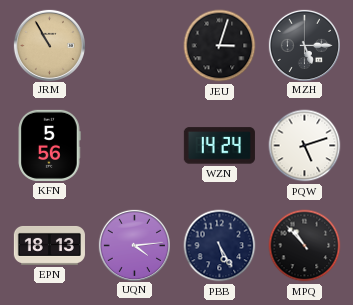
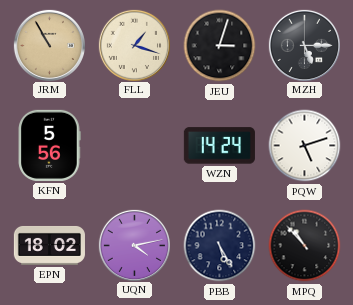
FLL: none -> 1:18 (134, 45)
EPN: 18:13 -> 18:02 (49, 245)
UQN: 4:14 -> 4:13 (134, 245)
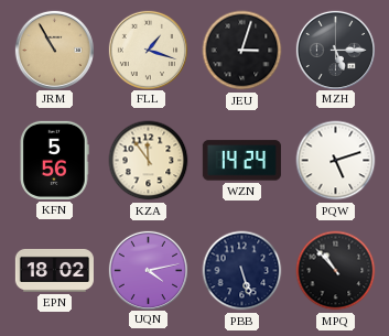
KZA: none -> 11:54 (149, 161)
PBB: 5:25 -> 5:27 (242, 271)
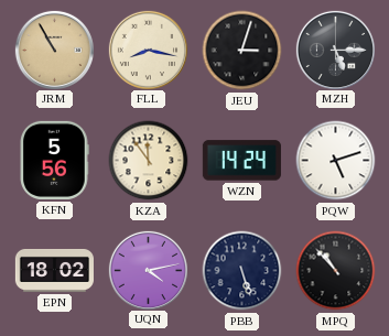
FLL: 1:18 -> 8:17 (148, 50)
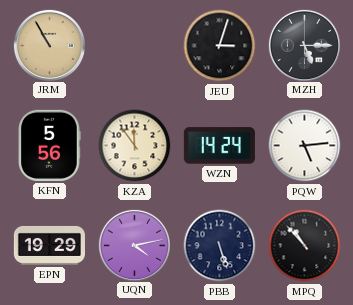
FLL: 8:17 -> none (148, 50)
PQW: 5:12 -> 5:14 (305, 146)
EPN: 18:02 -> 19:29 (49, 245)
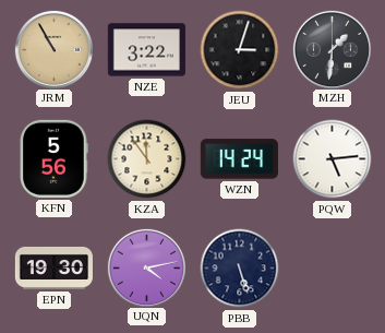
NZE: none -> 3:22 (146, 50)
MZH: 5:15 -> 1:31 (332, 49)
EPN: 19:29 -> 19:30 (53, 267)
MPQ: 10:53 -> none (305, 246)
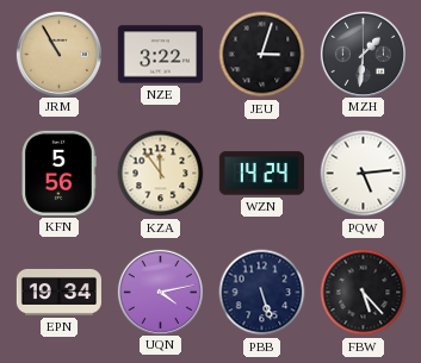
EPN: 19:30 -> 19:34 (58, 292)
FBW: none -> 5:23 (364, 293)
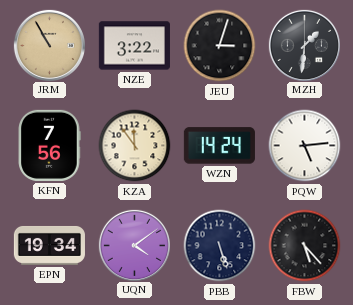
KFN: 5:56 -> 7:56 (49, 145)
UQN: 4:13 -> 4:09 (134, 245)
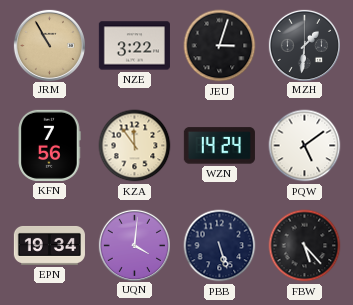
PQW: 5:14 -> 5:09 (305, 146)
UQN: 4:09 -> 4:01 (134, 245)
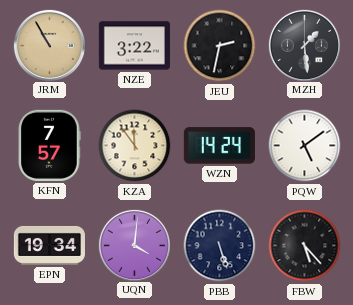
JEU: 3:03 -> 2:32 (220, 46)
MZH: 1:31 -> 1:29 (304, 45)
KFN: 7:56 -> 7:57 (49, 145)
